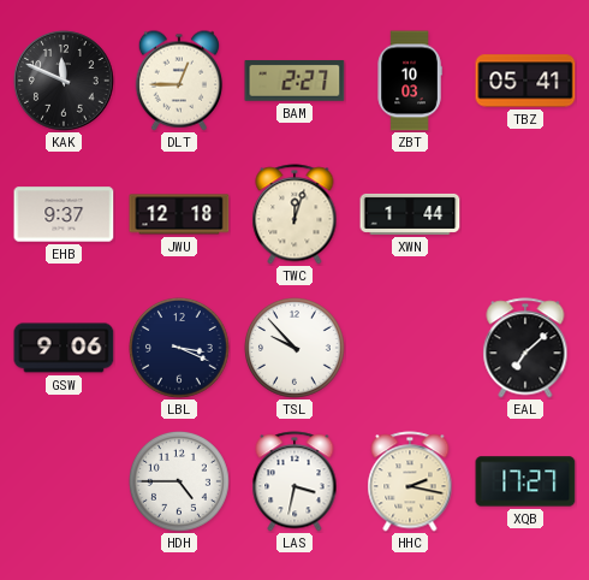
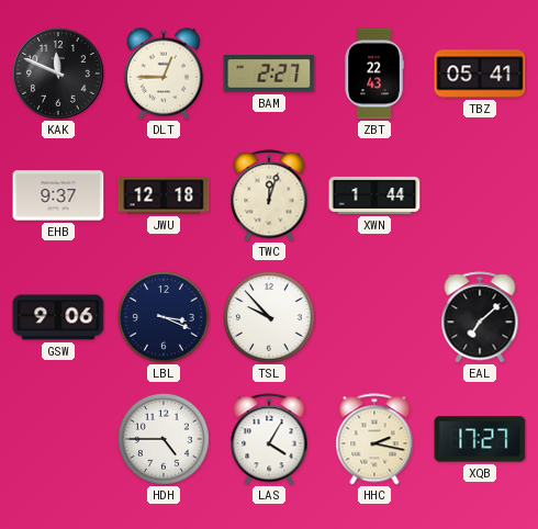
ZBT: 10:03 -> 22:43 (374, 74)
LAS: 3:32 -> 4:05 (269, 439)
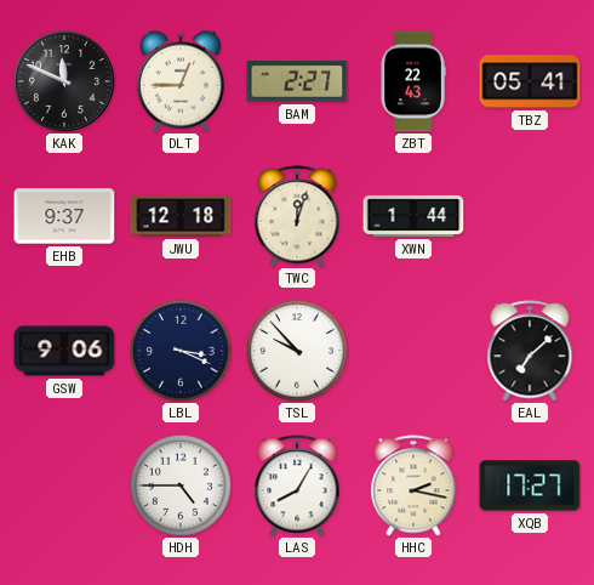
LAS: 4:05 -> 8:05 (297, 485)
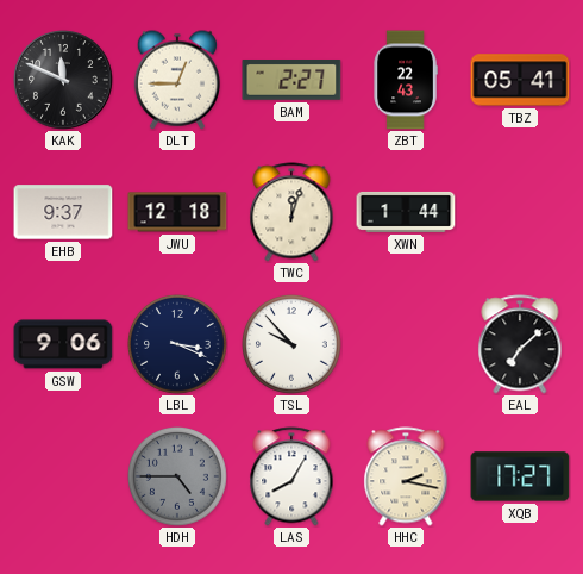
HDH dial: white -> grey (178, 478)
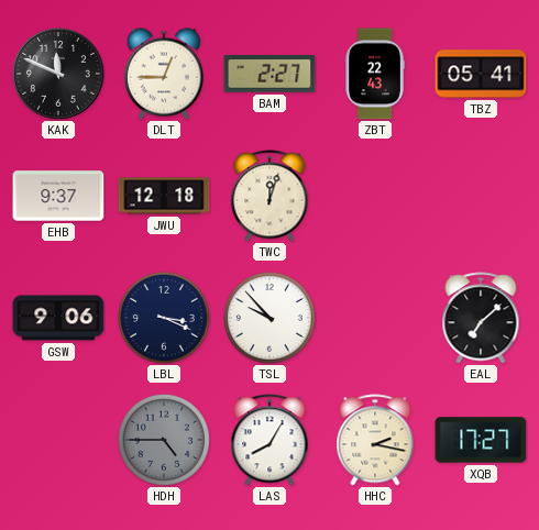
XWN: 1:44 -> none (406, 212)
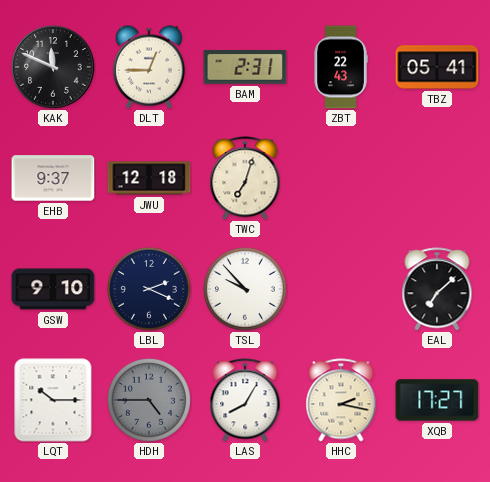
BAM: 2:27 -> 2:31 (245, 68)
TWC: 12:03 -> 7:03 (245, 178)
GSW: 9:06 -> 9:10 (53, 289)
LBL: 3:19 -> 2:19 (150, 290)
LQT: none -> 10:15 (53, 400)
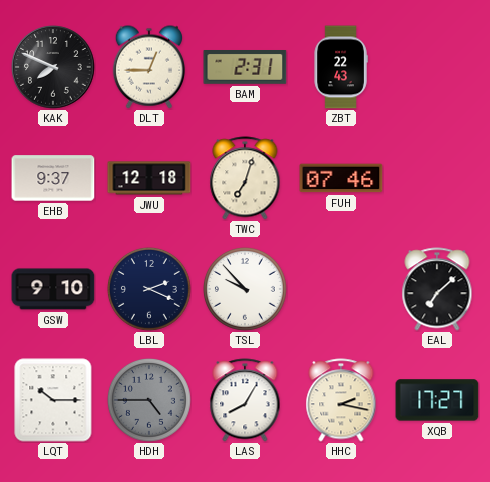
KAK: 11:49 -> 7:49 (53, 67)
TBZ: 05:41 -> none (437, 67)
FUH: none -> 07:46 (341, 178)
